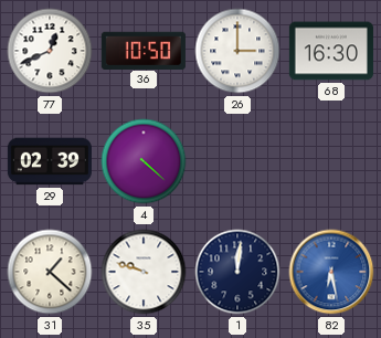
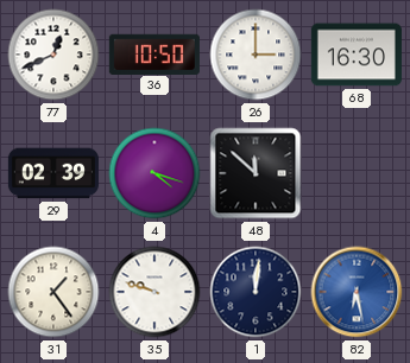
4: 4:22 -> 4:18 (154, 173)
48: none -> 11:52 (256, 173)
31: 1:22 -> 1:24 (53, 292)
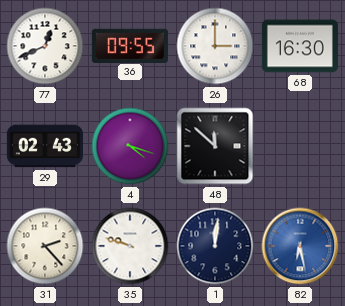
36: 10:50 -> 09:55 (130, 45)
29: 02:39 -> 02:43 (45, 146)
31: 1:24 -> 2:23 (45, 246)
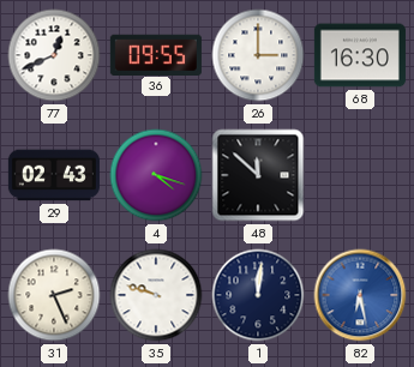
31: 2:23 -> 2:26 (54, 295)
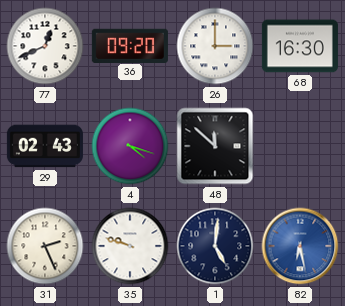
36: 09:55 -> 09:20 (130, 45)
1: 12:01 -> 5:01 (215, 246)
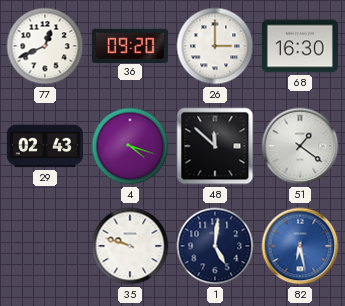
51: none -> 1:21 (300, 146)
31: 2:26 -> none (45, 246)
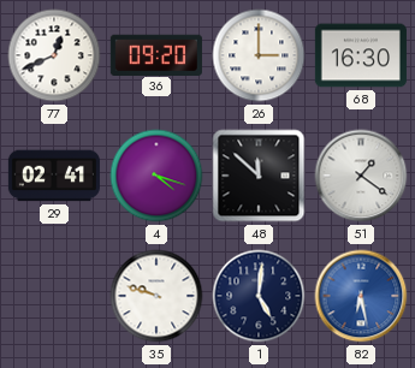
29: 02:43 -> 02:41 (54, 176)
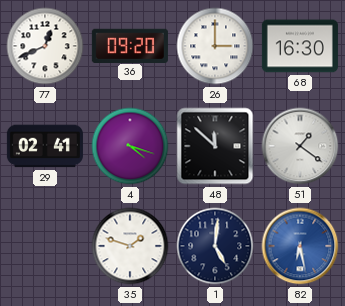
35: 9:48 -> 1:48 (130, 246)
